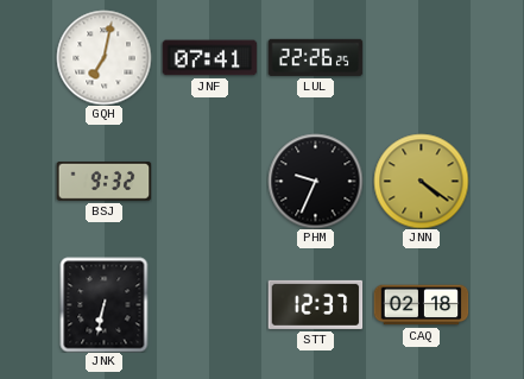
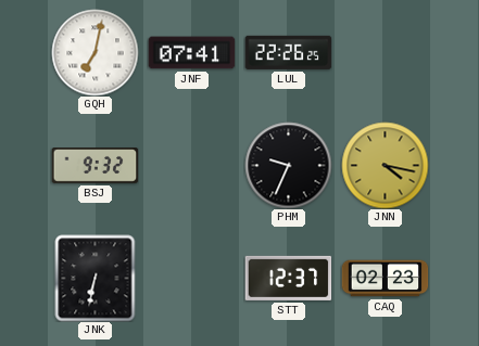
JNN: 4:21 -> 4:17 (385, 165)
CAQ: 02:18 -> 02:23 (385, 279)
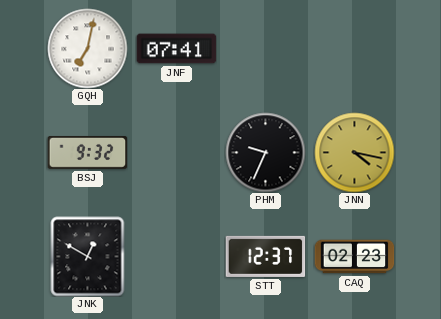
LUL: 22:26 -> none (288, 52)
JNK: 6:32 -> 12:50 (88, 256)
